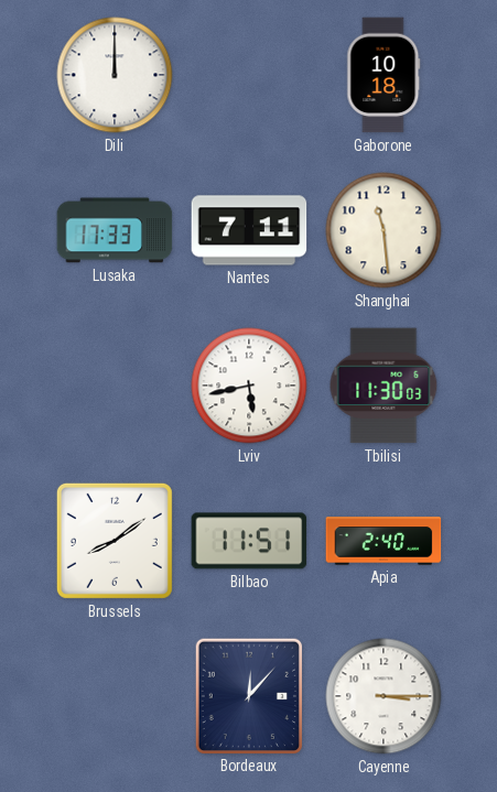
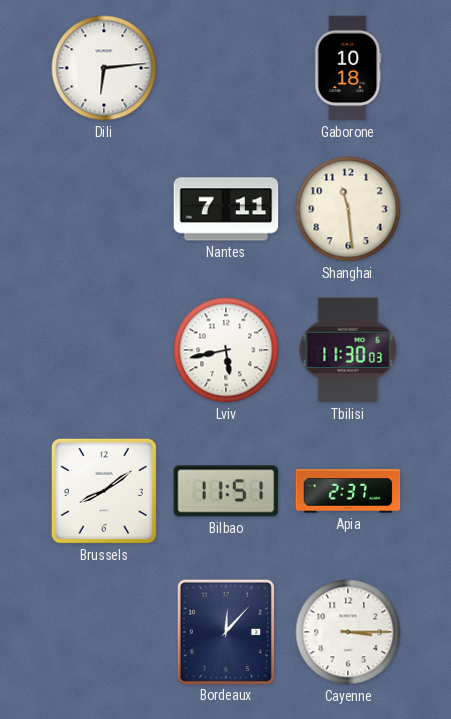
Dili: 12:00 -> 6:14 (104, 68)
Lusaka: 17:33 -> none (115, 230)
Apia: 2:40 -> 2:37 (348, 491)
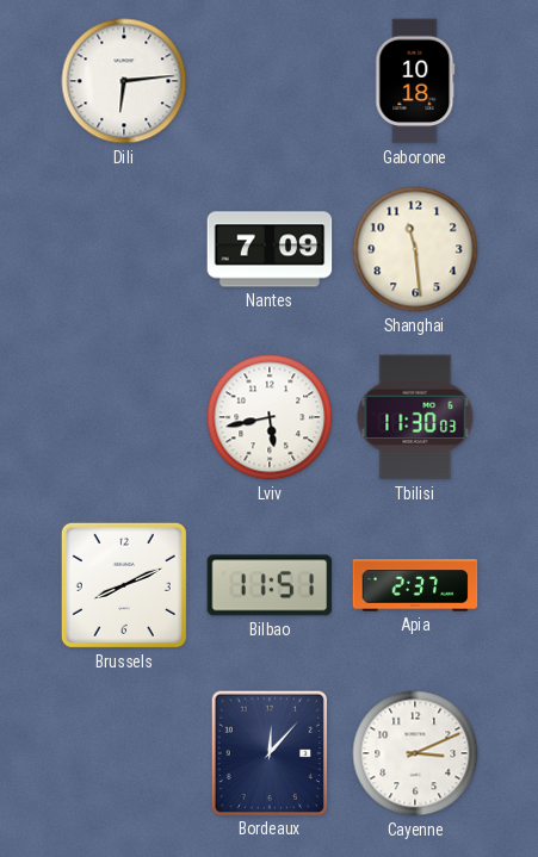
Nantes: 7:11 -> 7:09 (270, 249)
Brussels: 8:09 -> 8:11 (124, 585)
Cayenne: 3:15 -> 3:11 (415, 753)
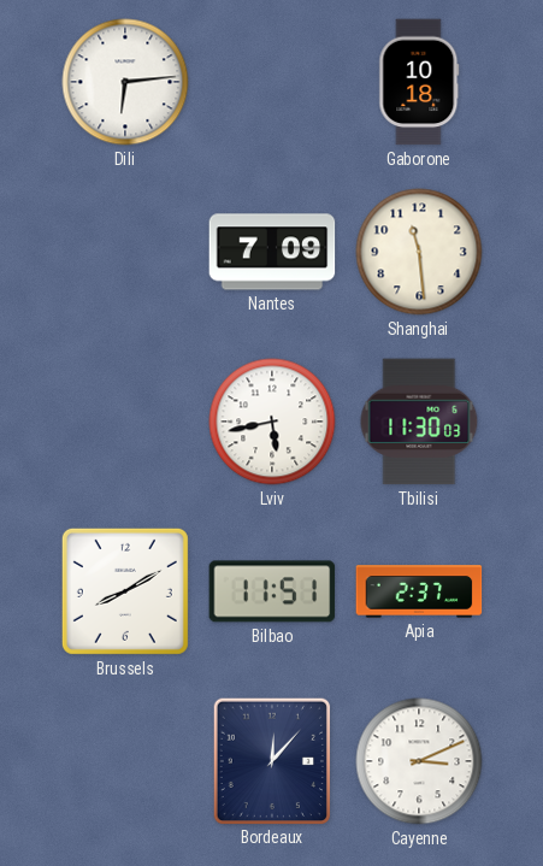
Brussels: 8:11 -> 8:10 (125, 591)
